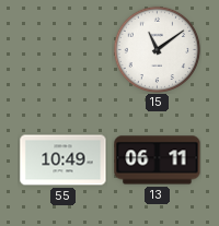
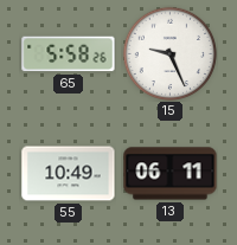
65: none -> 5:58 (69, 54)
15: 11:09 -> 9:26 (169, 53)
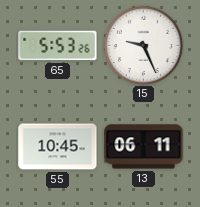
65: 5:58 -> 5:53 (58, 46)
55: 10:49 -> 10:45 (58, 147)
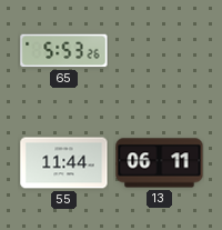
15: 9:26 -> none (143, 45)
55: 10:45 -> 11:44 (64, 163)
